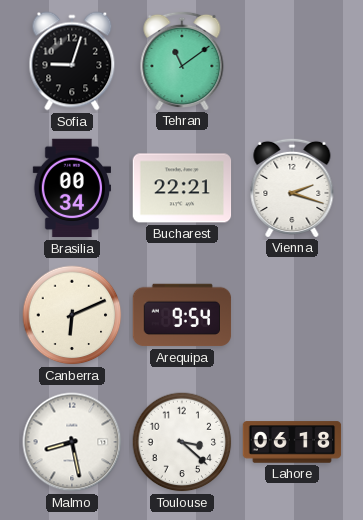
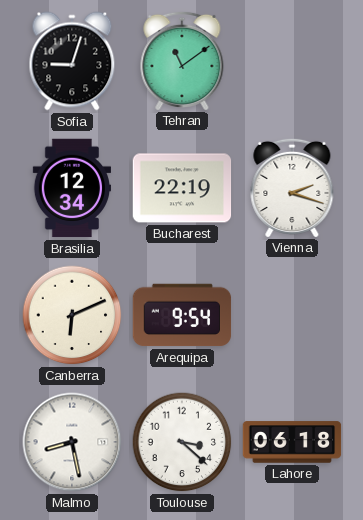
Brasilia: 00:34 -> 12:34 (71, 188)
Bucharest: 22:21 -> 22:19 (182, 188)
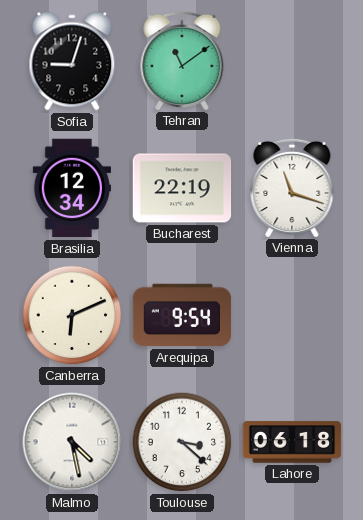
Vienna: 2:18 -> 11:18 (292, 187)
Malmo: 8:28 -> 4:28 (72, 442)
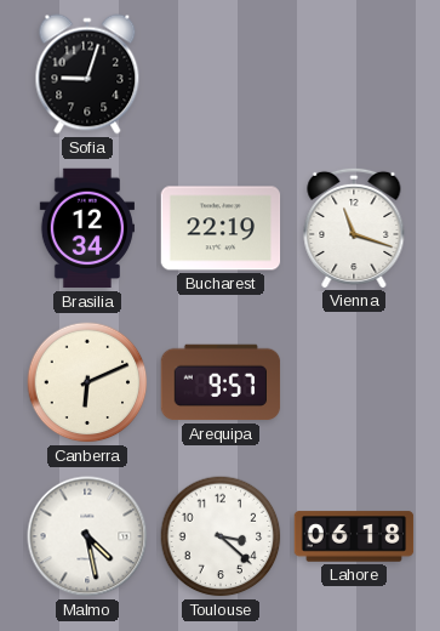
Tehran: 11:09 -> none (182, 60)
Arequipa: 9:54 -> 9:57 (221, 382)
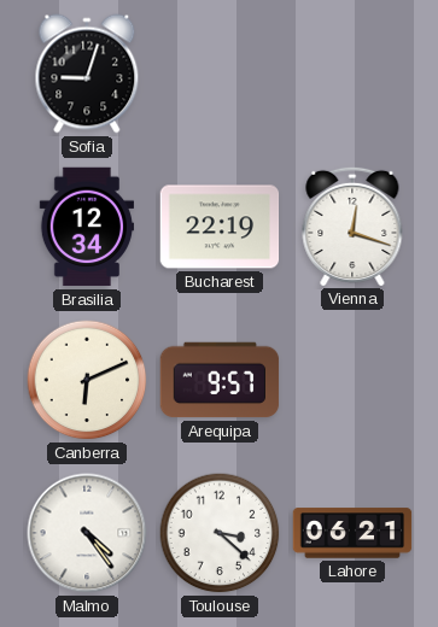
Vienna: 11:18 -> 12:18 (352, 225)
Malmo: 4:28 -> 4:24 (87, 533)
Lahore: 06:18 -> 06:21 (352, 533)
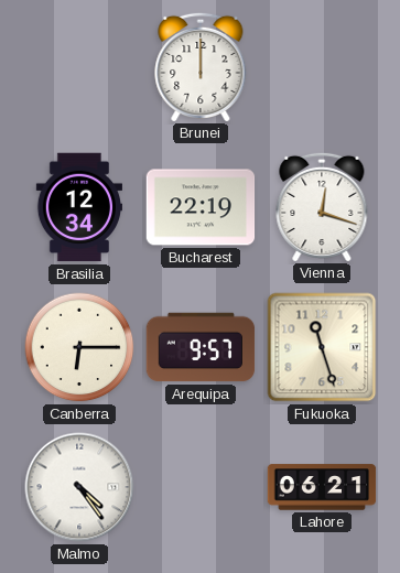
Sofia: 9:03 -> none (87, 74)
Brunei: none -> 12:00 (201, 66)
Canberra: 6:11 -> 6:15 (79, 347)
Fukuoka: none -> 11:27 (322, 347)
Toulouse: 3:22 -> none (220, 533)
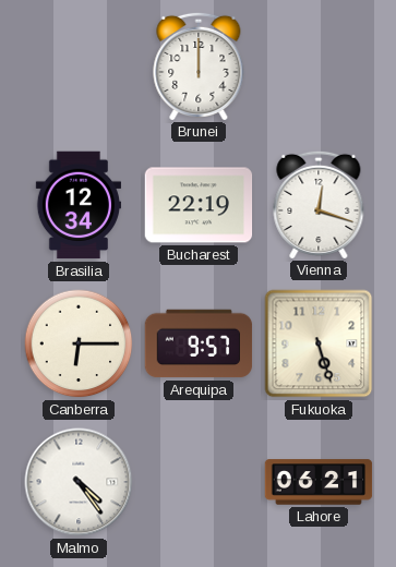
Fukuoka: 11:27 -> 5:27 (319, 343)
